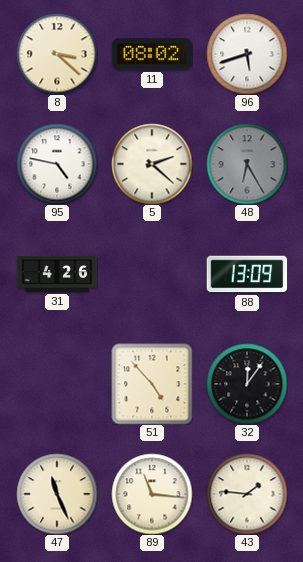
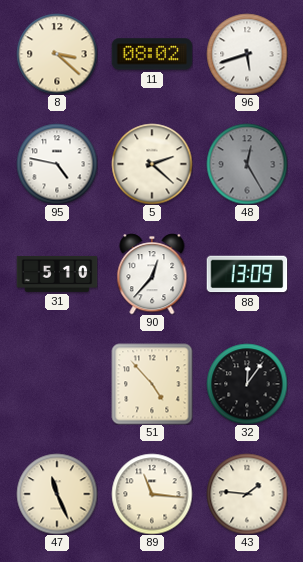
48: 6:25 -> 12:25 (247, 164)
31: 4:26 -> 5:10 (57, 274)
90: none -> 12:37 (152, 274)
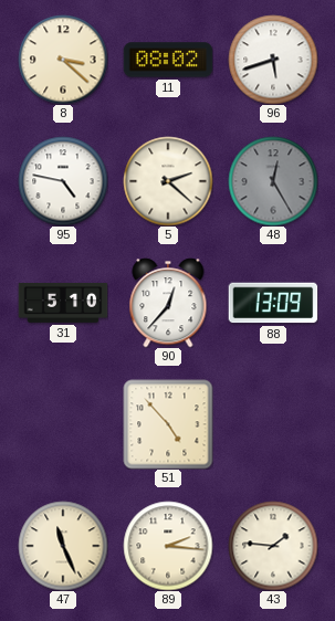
32: 12:06 -> none (247, 384)
89: 11:16 -> 2:16 (168, 546)
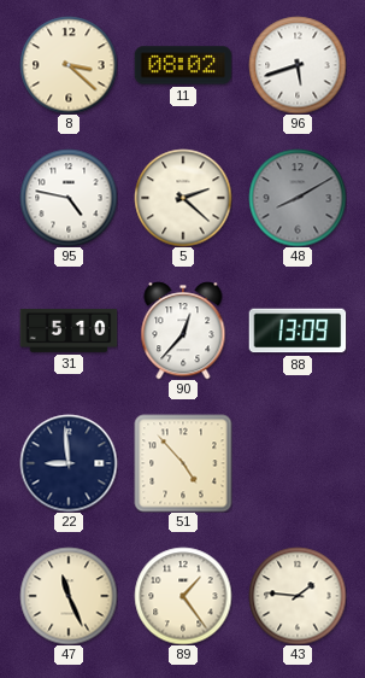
48: 12:25 -> 8:10 (298, 198)
22: none -> 8:59 (69, 463)
89: 2:16 -> 1:24 (183, 596)
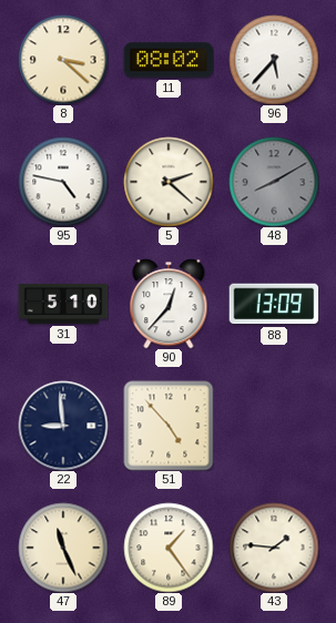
96: 5:42 -> 5:37 (274, 60)
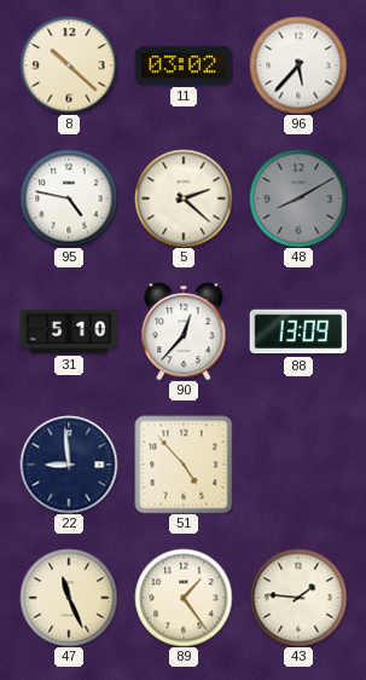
8: 3:22 -> 10:22 (69, 65)
11: 08:02 -> 03:02 (184, 65)
